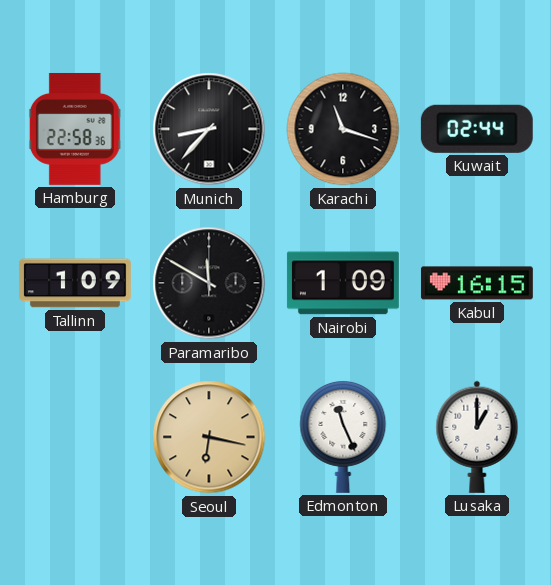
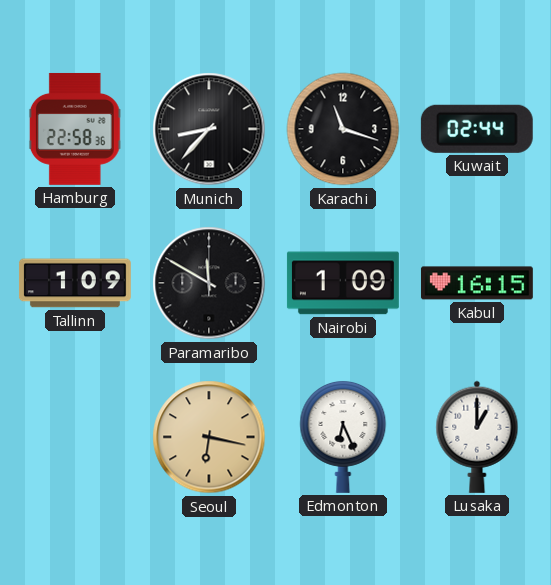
Edmonton: 11:26 -> 6:26 (343, 437)
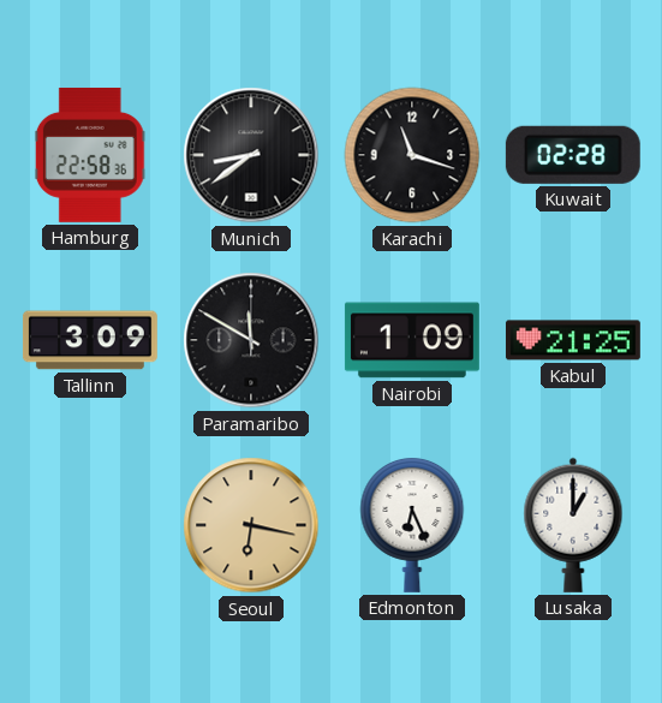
Munich: 8:37 -> 8:39 (251, 155)
Kuwait: 02:44 -> 02:28 (573, 155)
Tallinn: 1:09 -> 3:09 (90, 340)
Kabul: 16:15 -> 21:25 (573, 340)
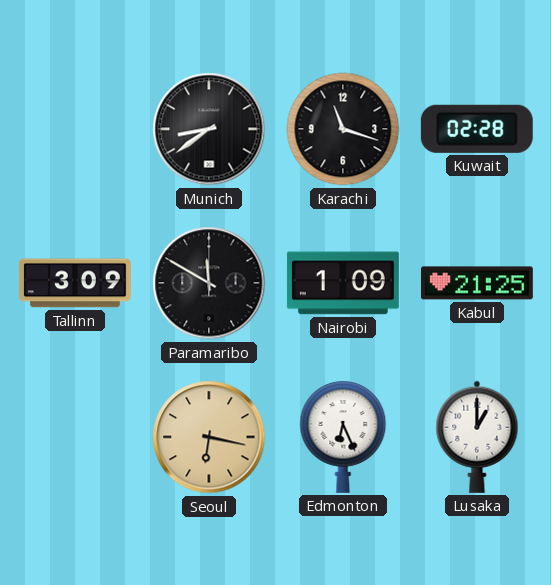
Hamburg: 22:58 -> none (90, 155)
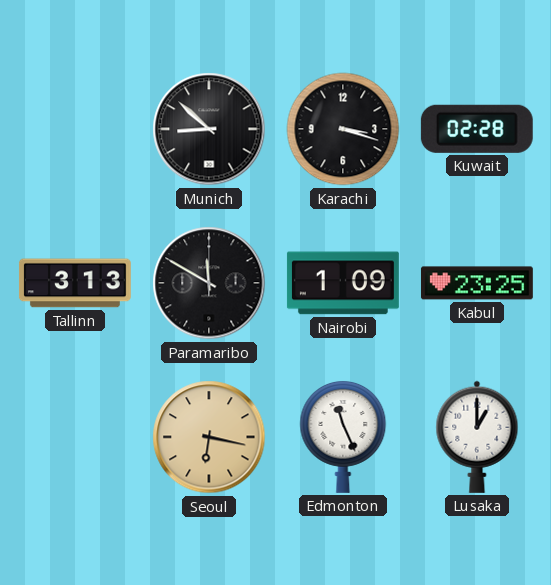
Munich: 8:39 -> 8:52 (209, 129)
Karachi: 11:18 -> 3:18 (343, 129)
Tallinn: 3:09 -> 3:13 (75, 283)
Kabul: 21:25 -> 23:25 (477, 283)
Edmonton: 6:26 -> 11:26 (343, 437)
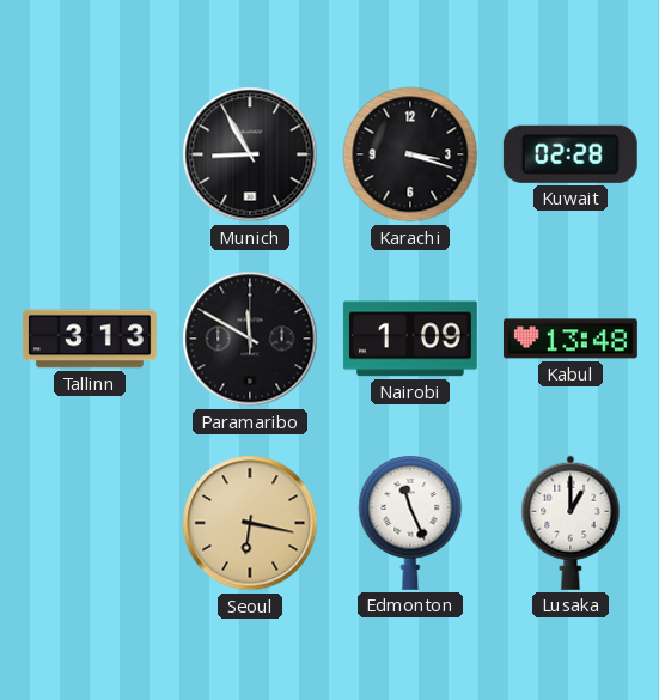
Munich: 8:52 -> 8:55 (250, 154)
Kabul: 23:25 -> 13:48 (570, 339)
